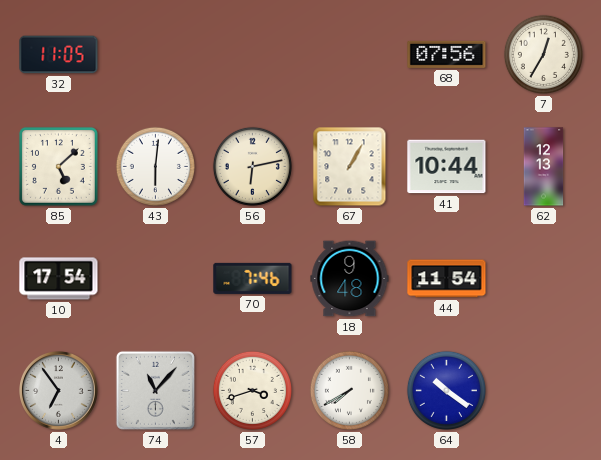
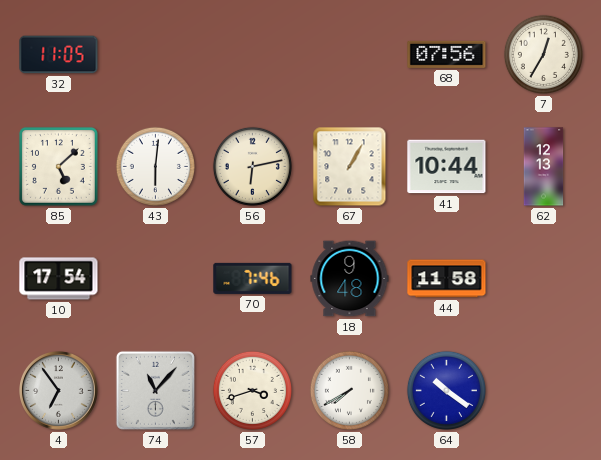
44: 11:54 -> 11:58 (447, 279)
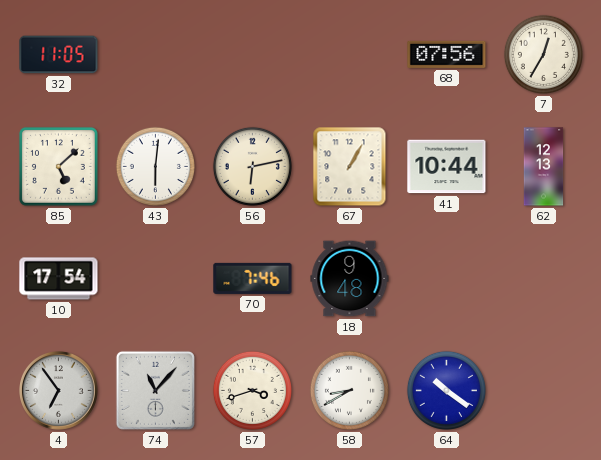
44: 11:58 -> none (447, 279)
58: 7:40 -> 8:40 (349, 390)
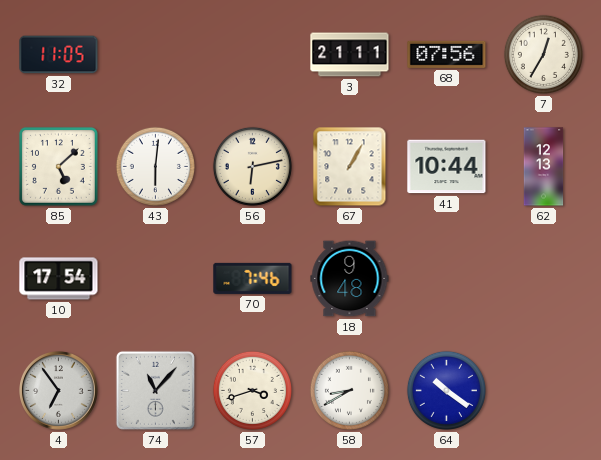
3: none -> 21:11 (350, 55)
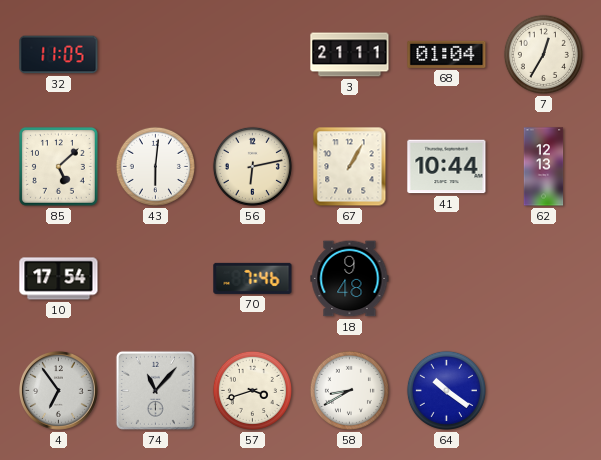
68: 07:56 -> 01:04 (447, 54)
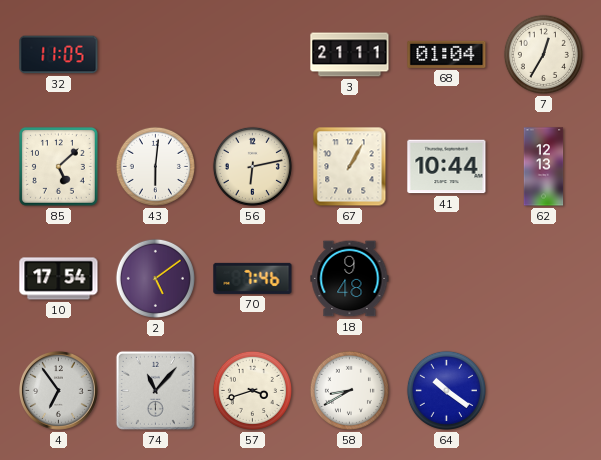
2: none -> 5:09 (155, 278)
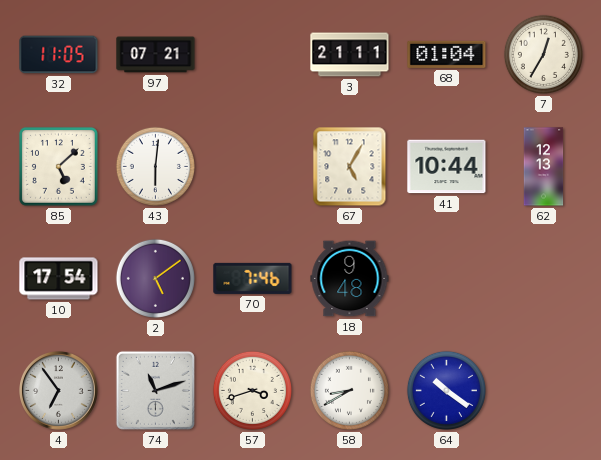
97: none -> 07:21 (156, 55)
56: 6:13 -> none (252, 166)
67: 1:05 -> 5:05 (350, 167)
74: 11:07 -> 11:12 (155, 390)
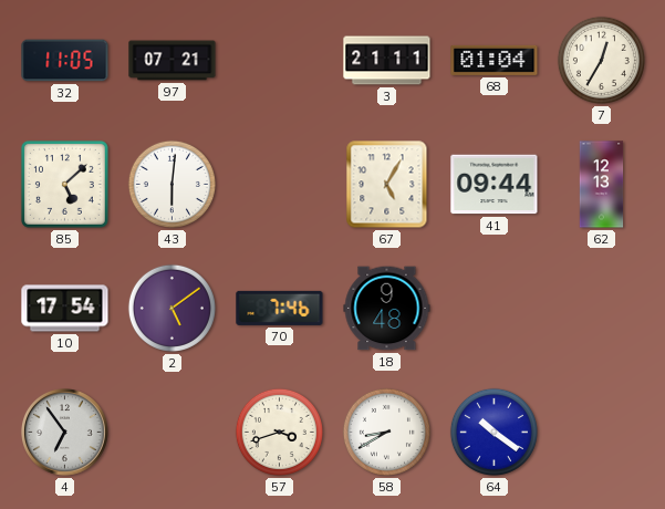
41: 10:44 -> 09:44 (495, 185)
74: 11:12 -> none (155, 390)
